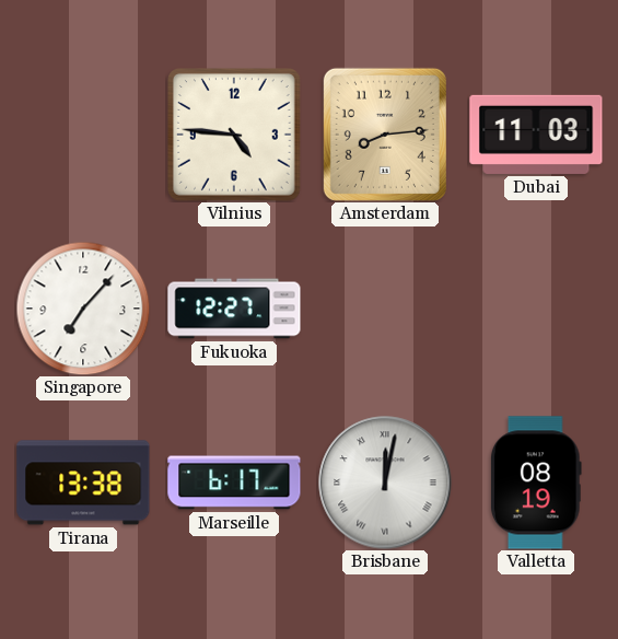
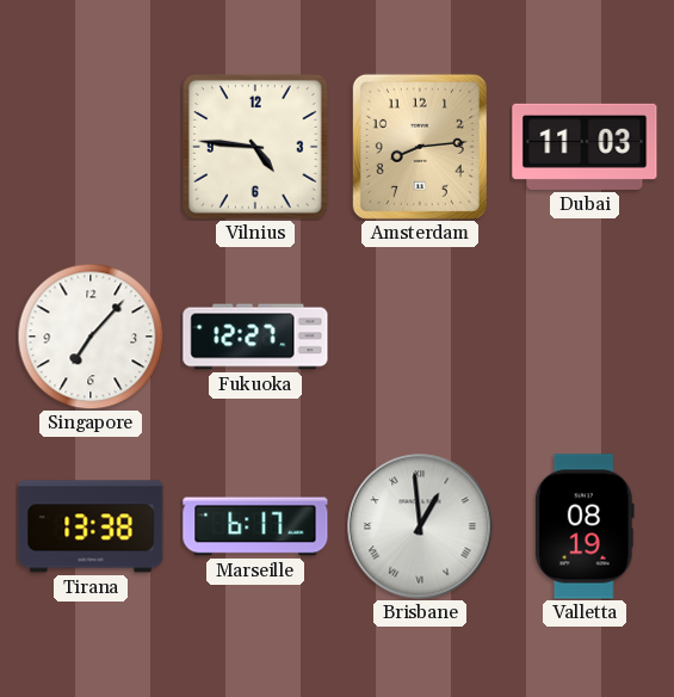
Brisbane: 12:02 -> 12:59 (420, 526)
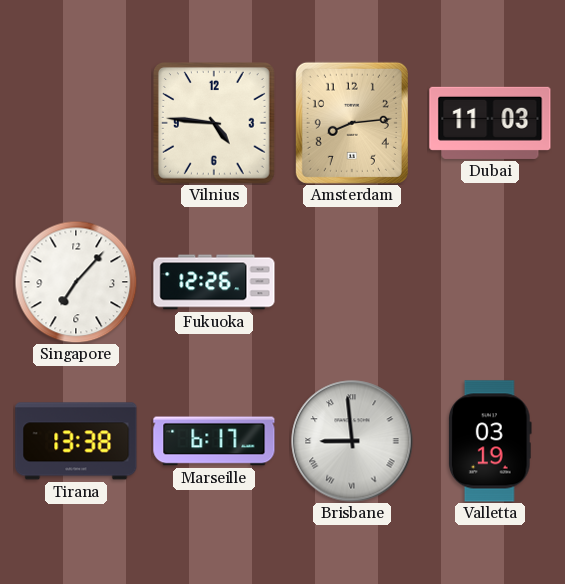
Fukuoka: 12:27 -> 12:26 (214, 282)
Brisbane: 12:59 -> 8:59 (352, 441)
Valletta: 08:19 -> 03:19 (490, 441)
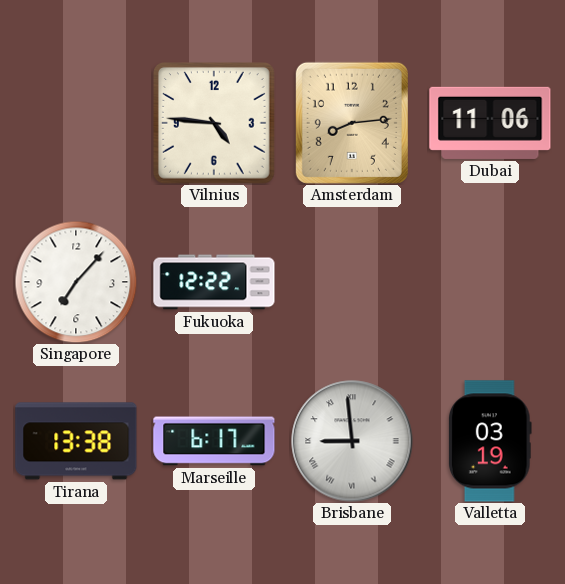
Dubai: 11:03 -> 11:06 (490, 123)
Fukuoka: 12:26 -> 12:22 (214, 282)
